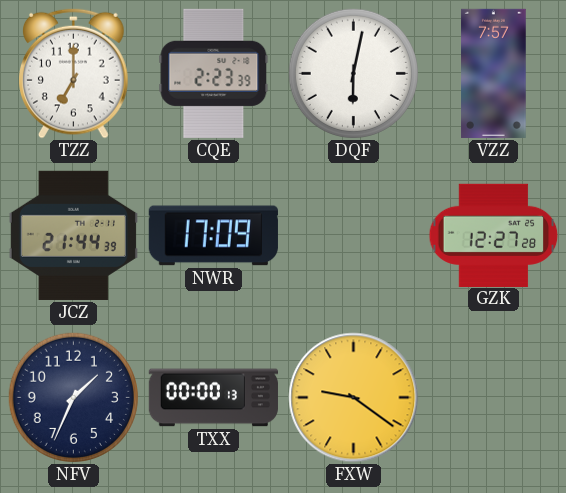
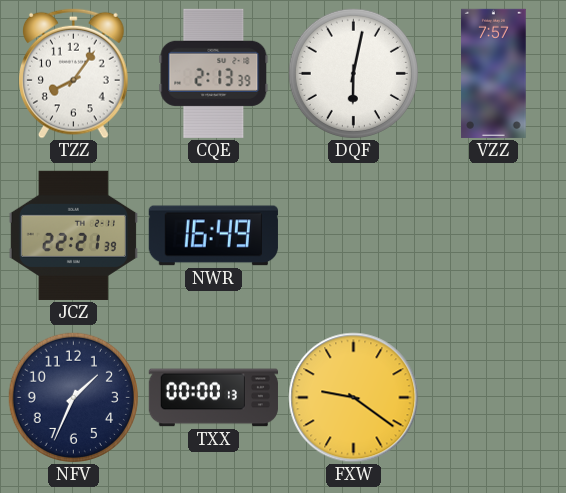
TZZ: 7:00 -> 8:06 (74, 73)
CQE: 2:23 -> 2:13 (214, 73)
JCZ: 21:44 -> 22:21 (73, 235)
NWR: 17:09 -> 16:49 (213, 236)
GZK: 12:27 -> none (494, 235)
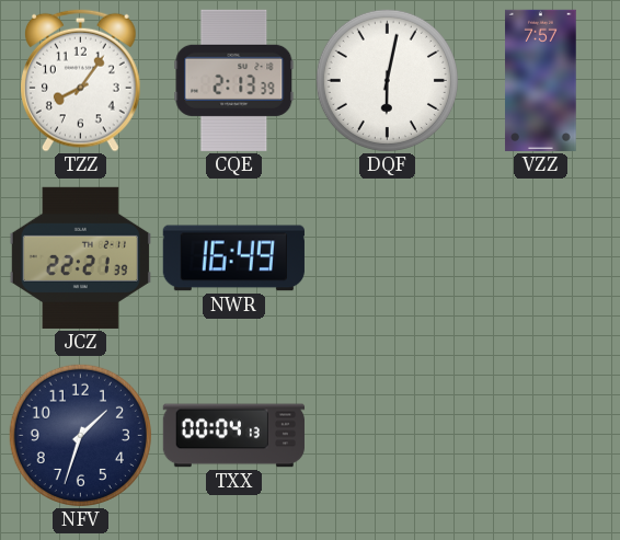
NFV: 1:34 -> 1:33 (80, 435)
TXX: 00:00 -> 00:04 (233, 436)
FXW: 9:21 -> none (354, 398)
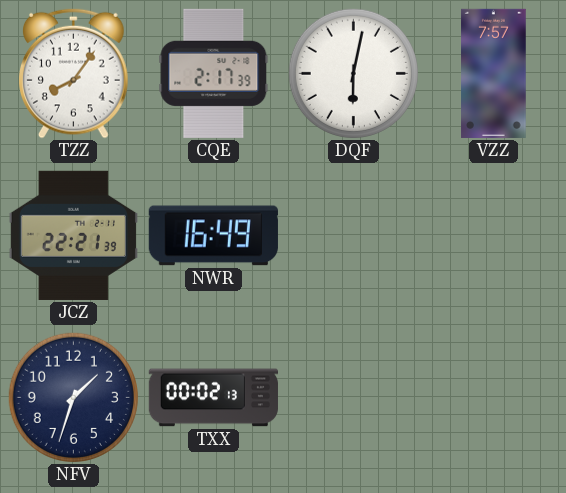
CQE: 2:13 -> 2:17 (214, 73)
TXX: 00:04 -> 00:02 (213, 398)
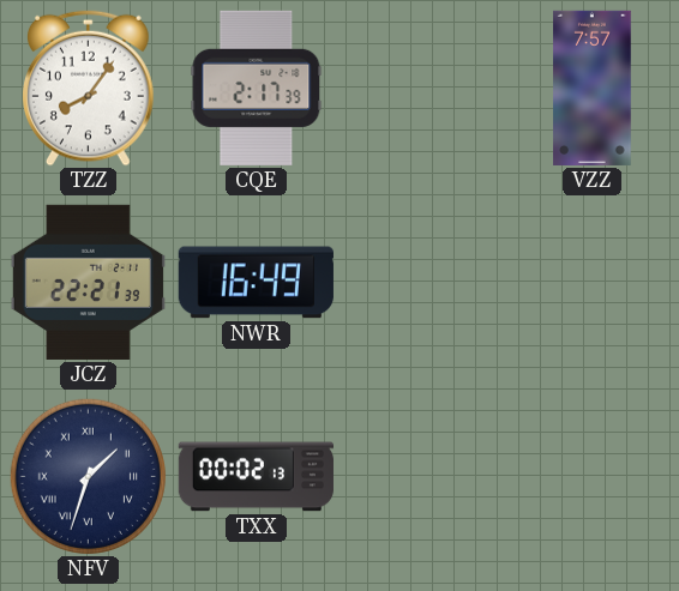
DQF: 6:02 -> none (353, 73)
NFV numerals: Arabic -> Roman (88, 476)
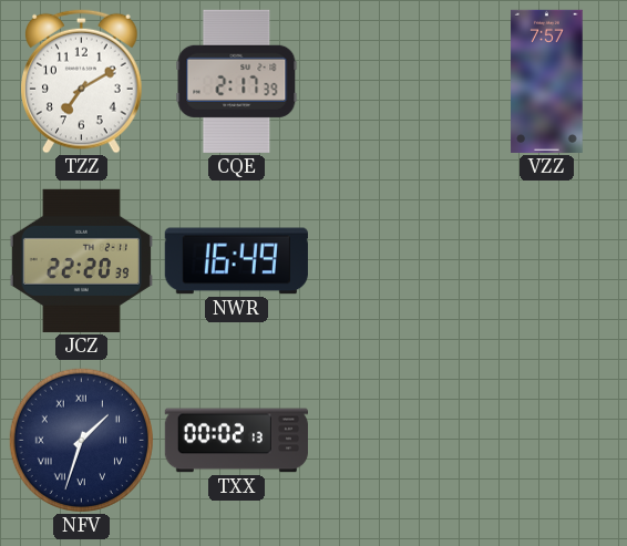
TZZ: 8:06 -> 7:10 (82, 81)
JCZ: 22:21 -> 22:20 (81, 260)
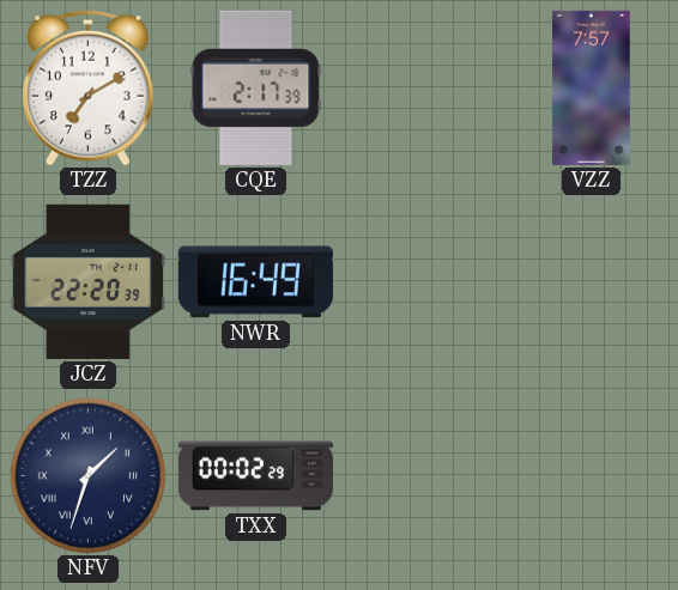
TXX: 00:02:13 -> 00:02:29 (255, 476)
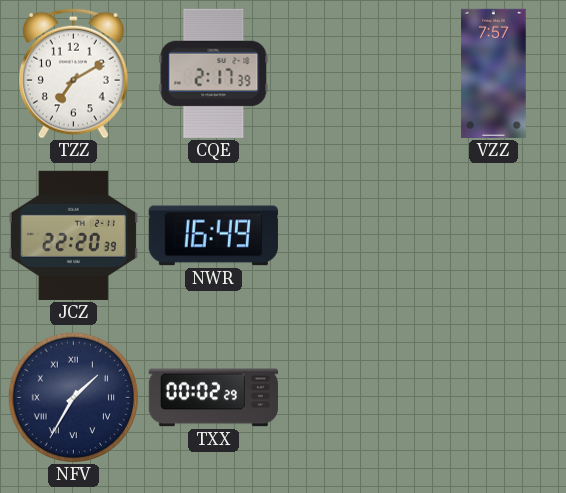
NFV: 1:33 -> 1:35 (73, 397)
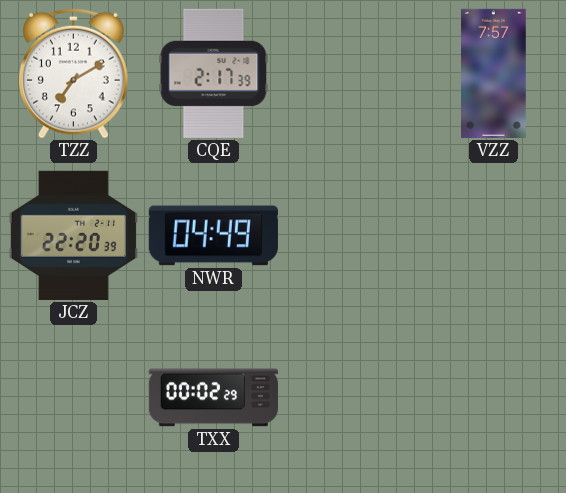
NWR: 16:49 -> 04:49 (213, 236)
NFV: 1:35 -> none (73, 397)
